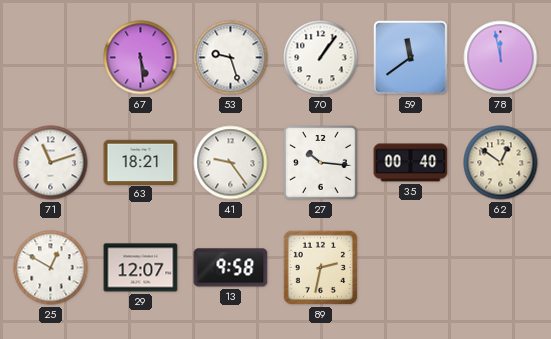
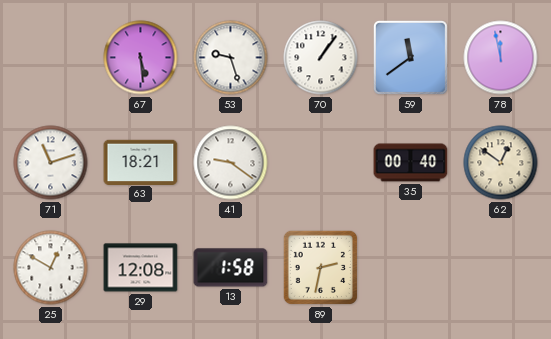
41: 9:24 -> 9:21 (231, 163)
27: 10:16 -> none (321, 163)
29: 12:07 -> 12:08 (141, 268)
13: 9:58 -> 1:58 (231, 268)
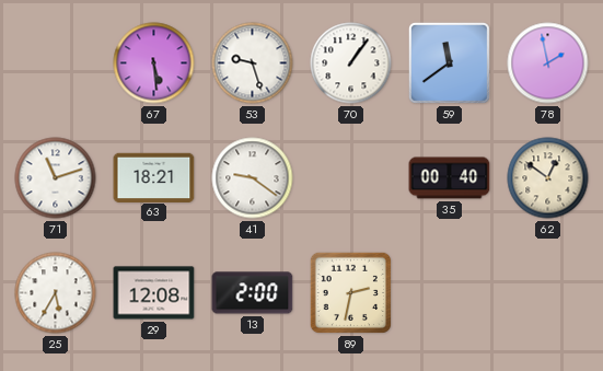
78: 11:58 -> 1:58 (548, 63)
25: 12:50 -> 5:35 (56, 293)
13: 1:58 -> 2:00 (253, 293)
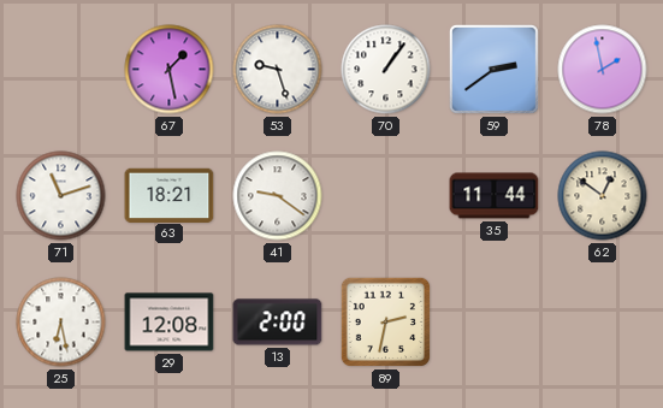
67: 5:29 -> 1:28 (170, 70)
59: 11:39 -> 2:39 (493, 69)
35: 00:40 -> 11:44 (495, 196)
25: 5:35 -> 6:28 (61, 323)
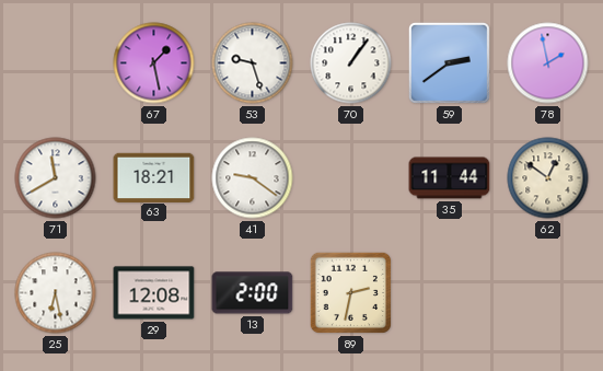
71: 11:12 -> 11:40 (56, 178)
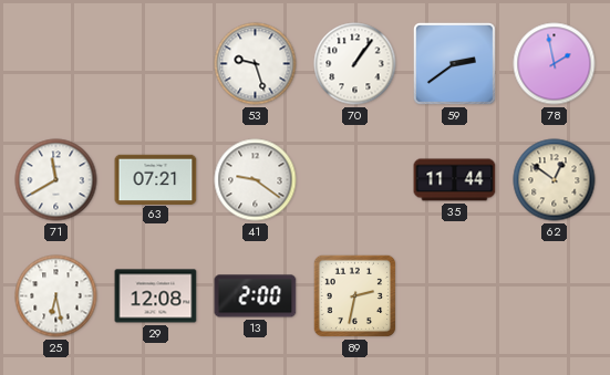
67: 1:28 -> none (154, 63)
63: 18:21 -> 07:21 (156, 179)
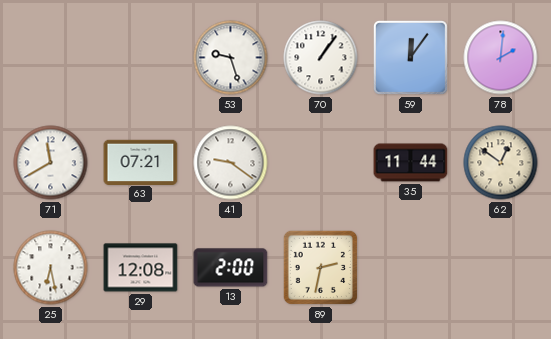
59: 2:39 -> 12:06 (410, 57)
78: 1:58 -> 2:01 (501, 58)
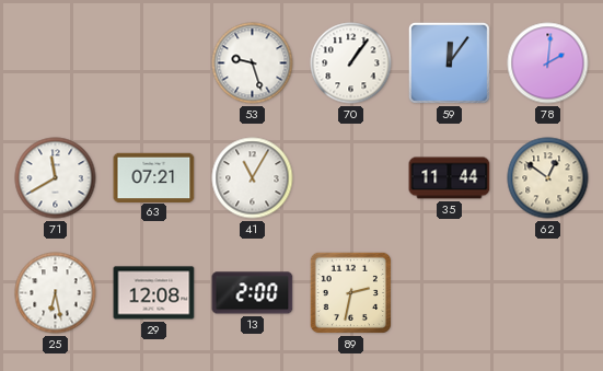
41: 9:21 -> 11:05 (253, 178)
